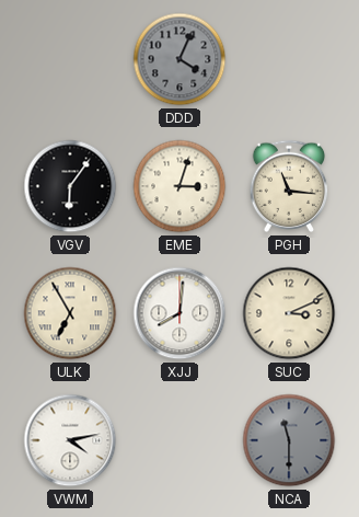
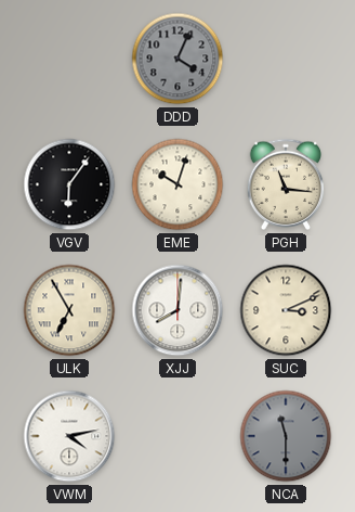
EME: 3:03 -> 10:03 (177, 184)
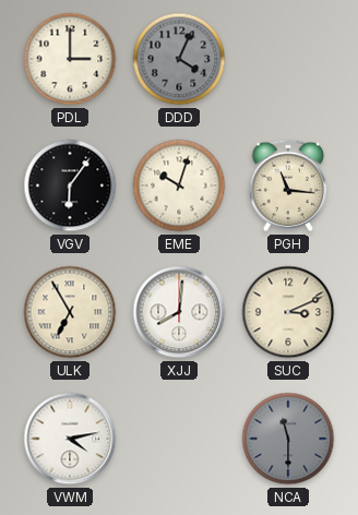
PDL: none -> 3:00 (70, 59)
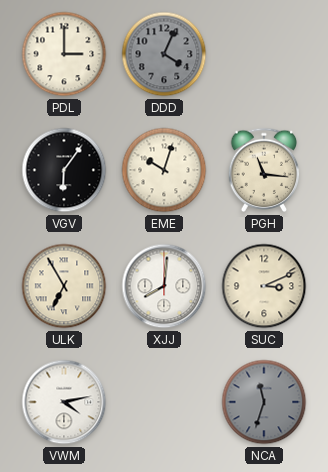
NCA: 11:30 -> 11:33 (264, 402)
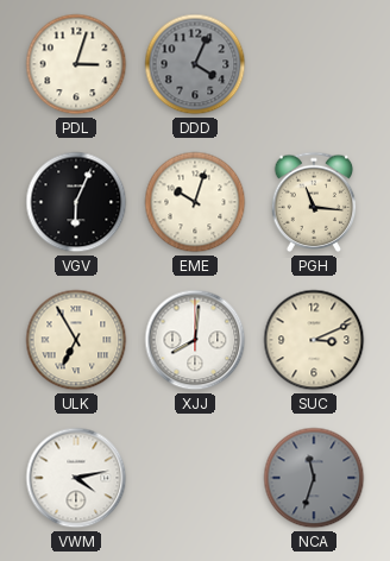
PDL: 3:00 -> 3:03 (76, 64)
VGV: 6:06 -> 6:04 (76, 202)
